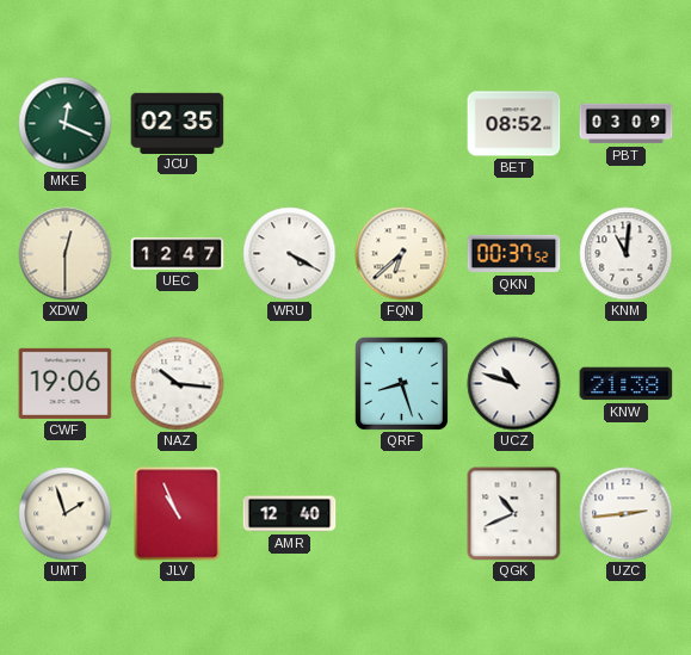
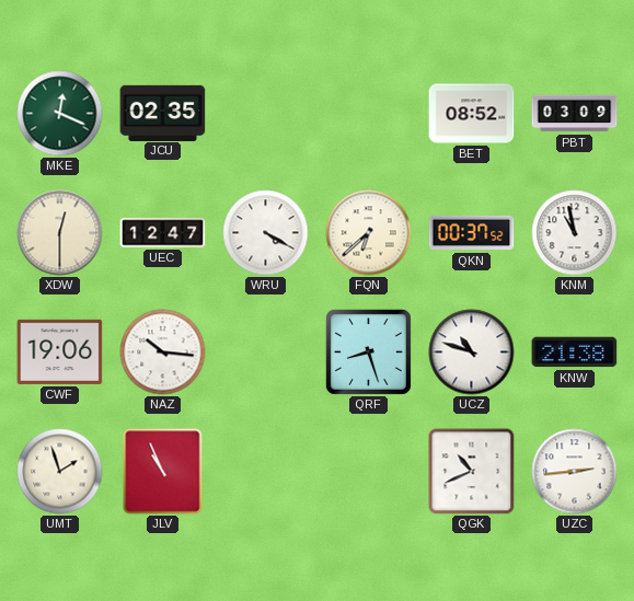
KNM: 11:01 -> 10:58 (575, 233)
AMR: 12:40 -> none (290, 514)
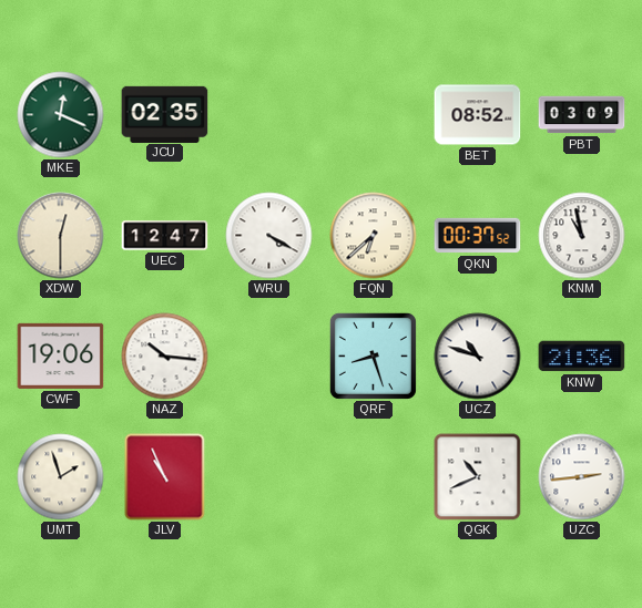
KNW: 21:38 -> 21:36 (582, 357)
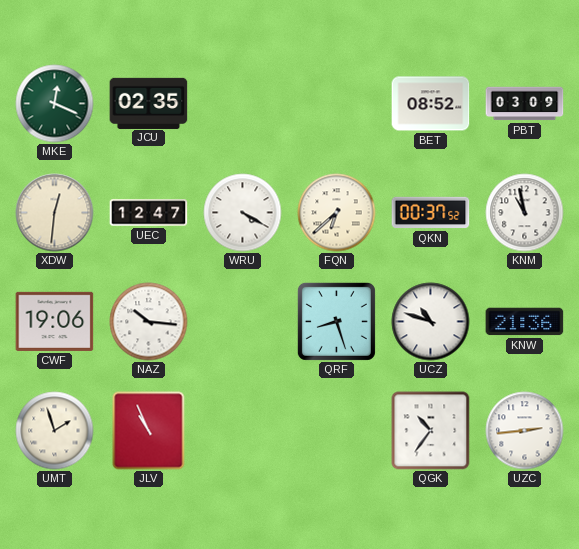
XDW: 12:30 -> 12:31 (55, 213)
QGK: 10:41 -> 10:36 (431, 431)
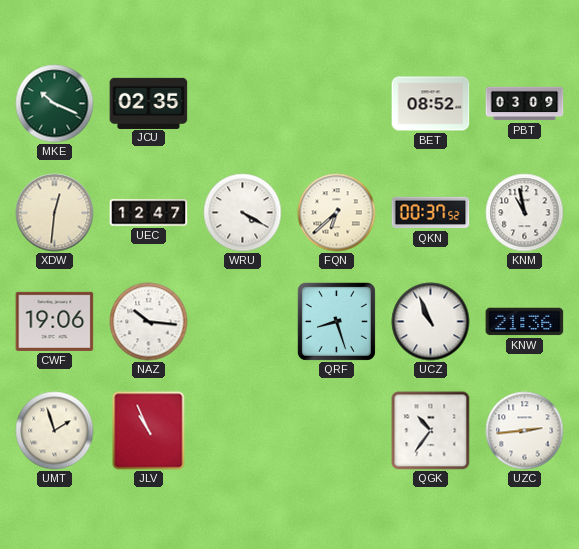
MKE: 12:19 -> 10:19 (55, 104)
UCZ: 10:48 -> 10:56 (431, 322)
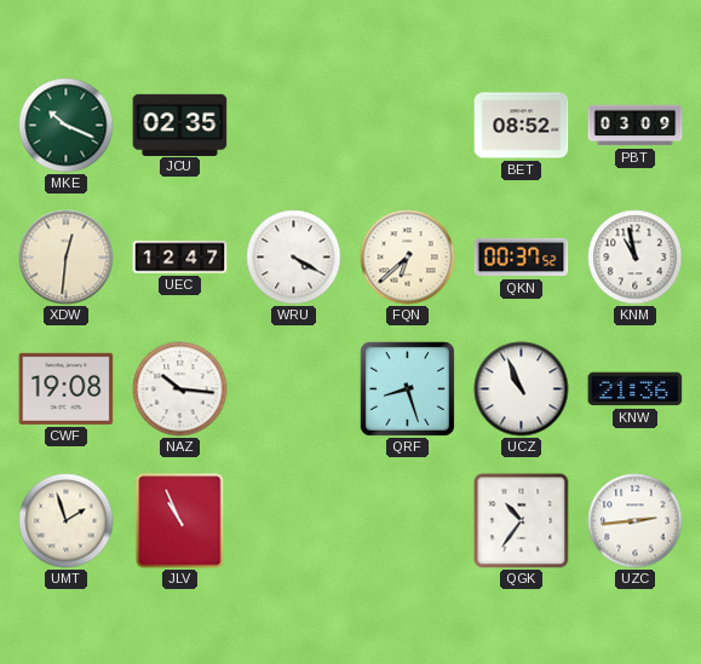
CWF: 19:06 -> 19:08 (67, 388)
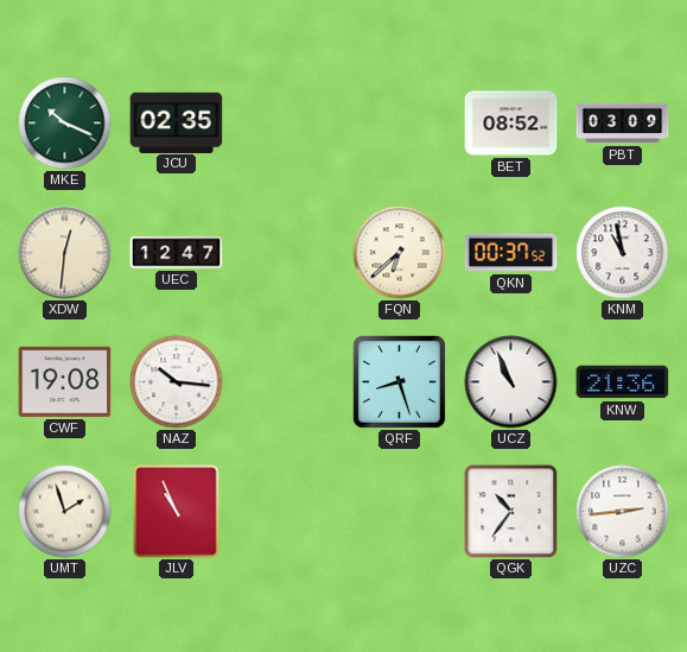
WRU: 4:20 -> none (294, 258)
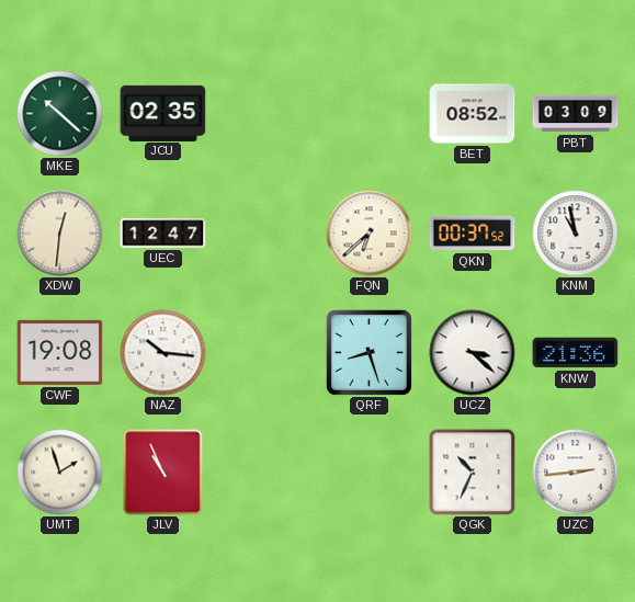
MKE: 10:19 -> 10:22 (60, 114)
UCZ: 10:56 -> 3:22 (473, 353)
QGK: 10:36 -> 10:34 (473, 473)
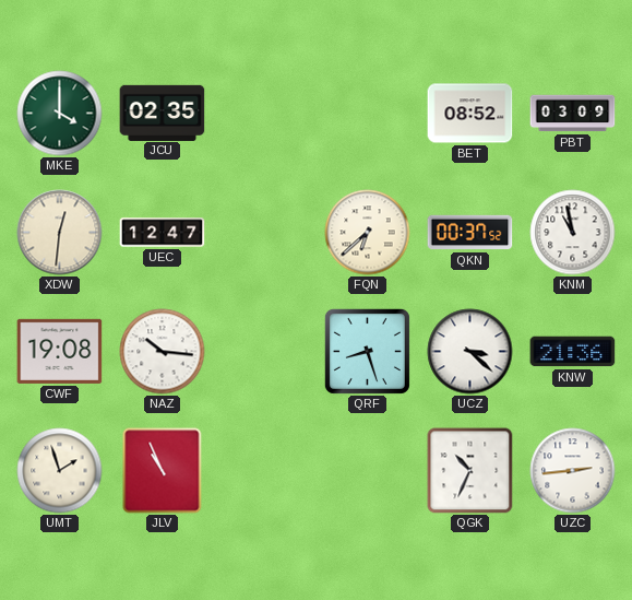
MKE: 10:22 -> 4:00 (60, 114)
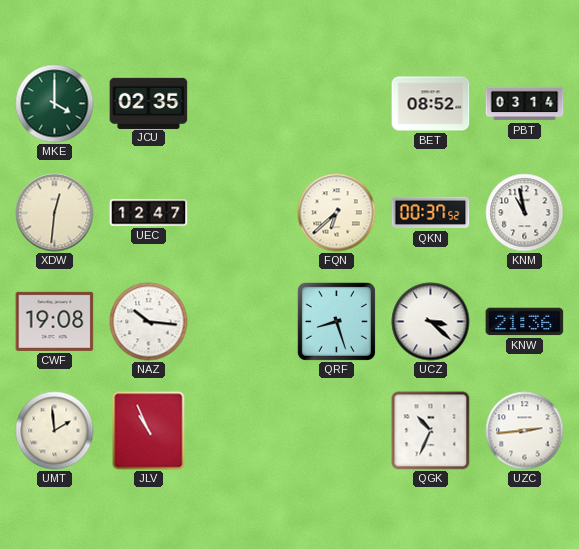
PBT: 03:09 -> 03:14 (525, 104)
UMT: 1:57 -> 1:59 (55, 431)
